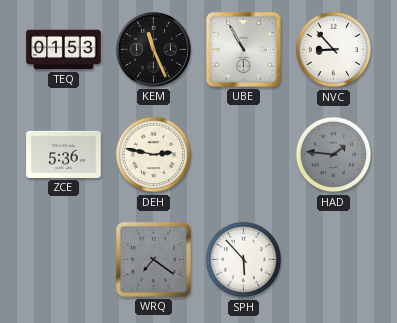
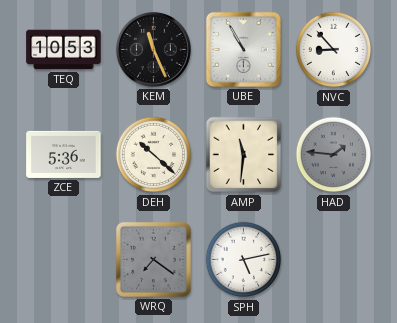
TEQ: 01:53 -> 10:53 (64, 50)
DEH: 2:47 -> 10:22 (154, 155)
AMP: none -> 11:31 (244, 155)
SPH: 5:53 -> 5:13 (244, 260)
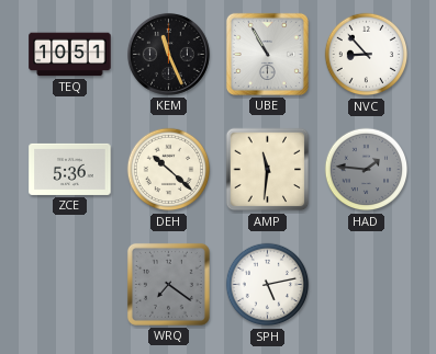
TEQ: 10:53 -> 10:51 (70, 55)
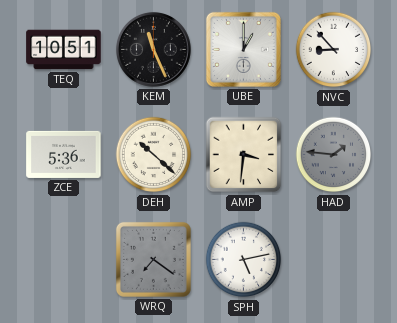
UBE: 10:55 -> 1:00 (243, 49)
AMP: 11:31 -> 3:31 (244, 155)
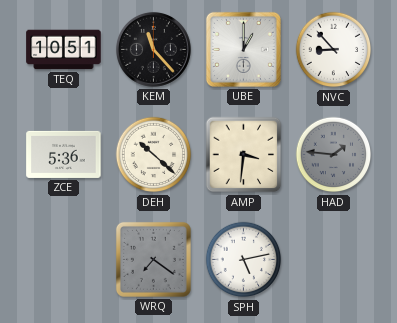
KEM: 11:26 -> 11:23 (153, 49)
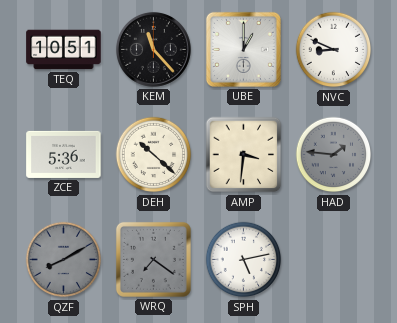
NVC: 8:53 -> 8:49 (334, 50)
QZF: none -> 8:10 (64, 260)
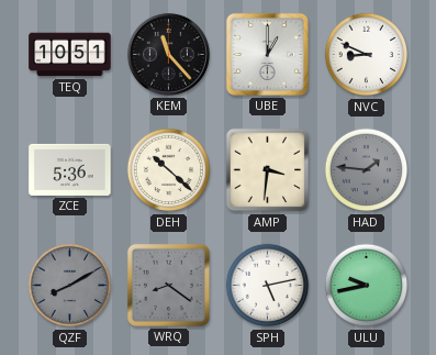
WRQ: 7:21 -> 8:21 (168, 285)
ULU: none -> 9:43 (367, 286)
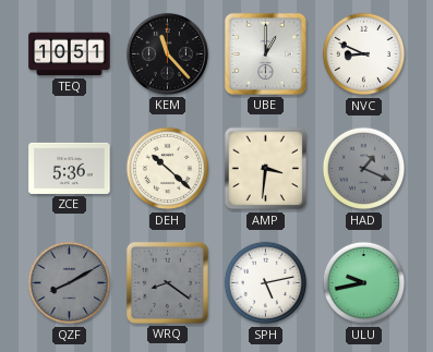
HAD: 1:46 -> 1:19 (364, 169)
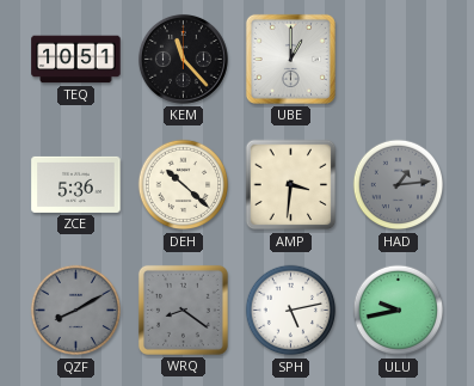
NVC: 8:49 -> none (364, 54)
HAD: 1:19 -> 1:14 (399, 185)
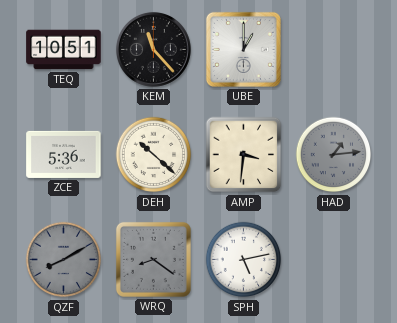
ULU: 9:43 -> none (399, 311)
